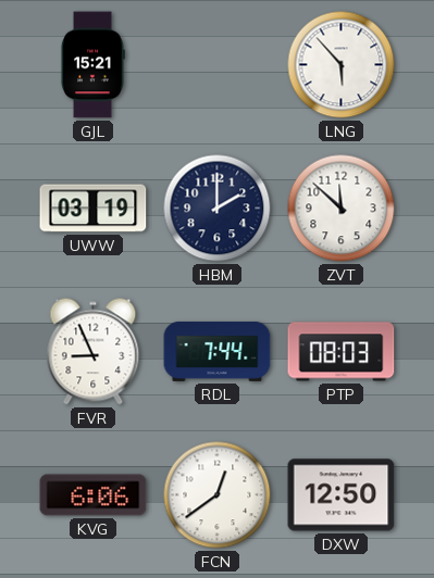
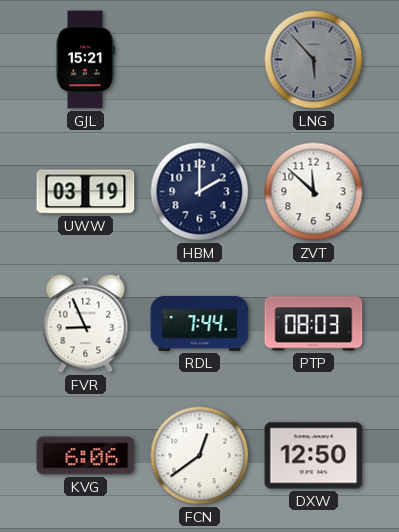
LNG dial: white -> grey (314, 60)
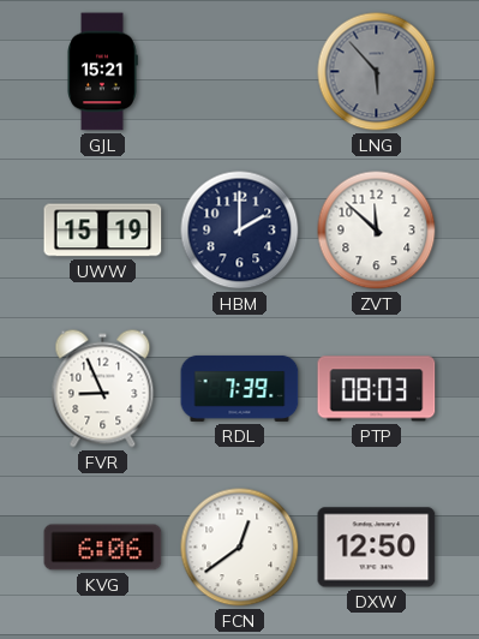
UWW: 03:19 -> 15:19 (103, 231)
RDL: 7:44 -> 7:39 (240, 388)
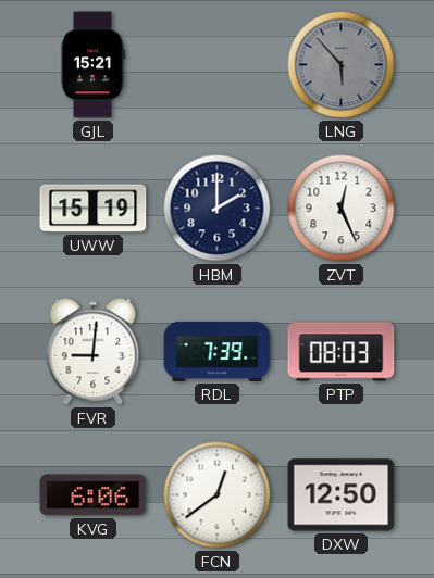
ZVT: 11:52 -> 12:26 (342, 209)
FVR: 8:56 -> 9:01 (94, 352)
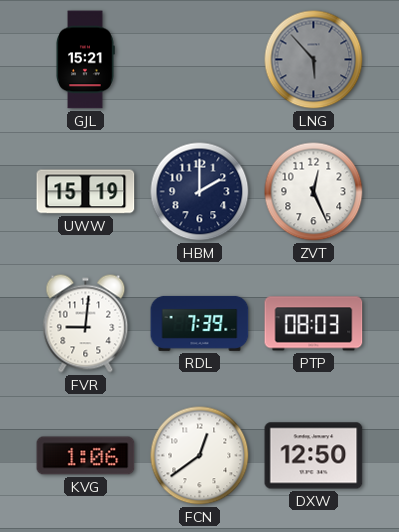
KVG: 6:06 -> 1:06 (86, 456)
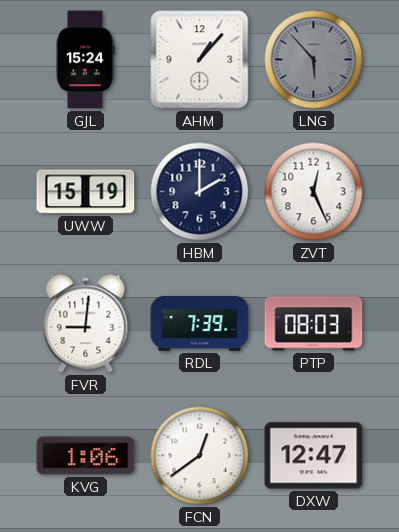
GJL: 15:21 -> 15:24 (85, 60)
AHM: none -> 1:07 (200, 60)
DXW: 12:50 -> 12:47 (314, 456)
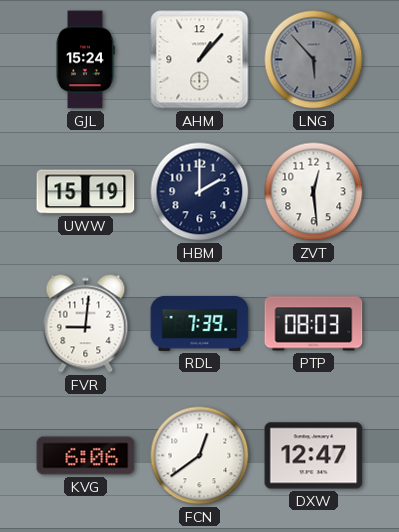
ZVT: 12:26 -> 12:29 (314, 192)
KVG: 1:06 -> 6:06 (86, 456)
